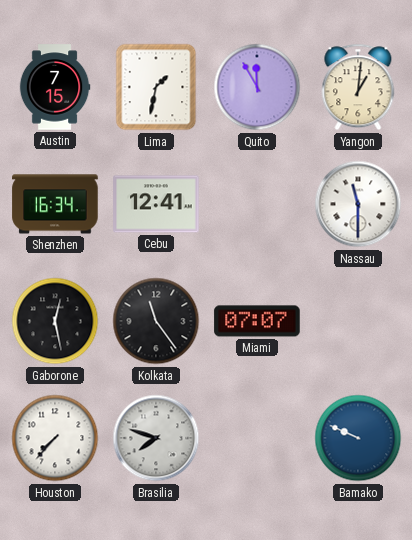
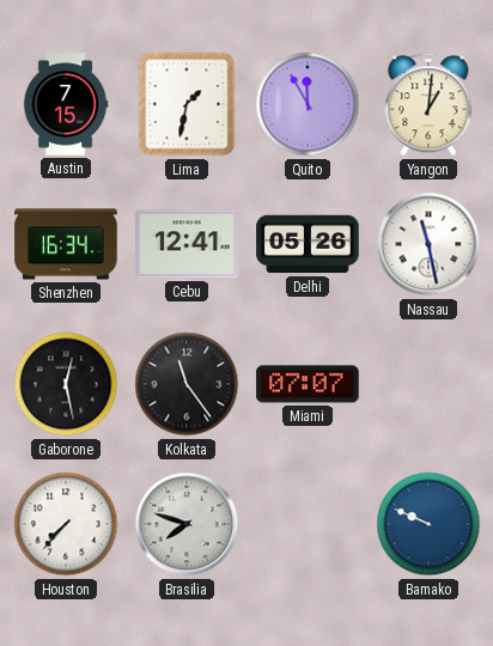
Delhi: none -> 05:26 (308, 244)
Nassau: 11:30 -> 11:28 (428, 244)
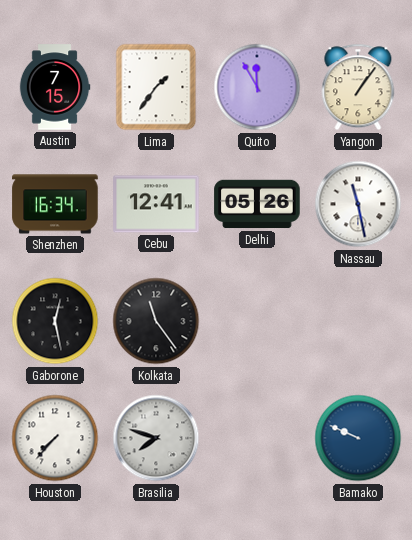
Lima: 1:32 -> 1:36 (156, 87)
Yangon: 1:01 -> 1:06 (358, 87)
Miami: 07:07 -> none (308, 384)
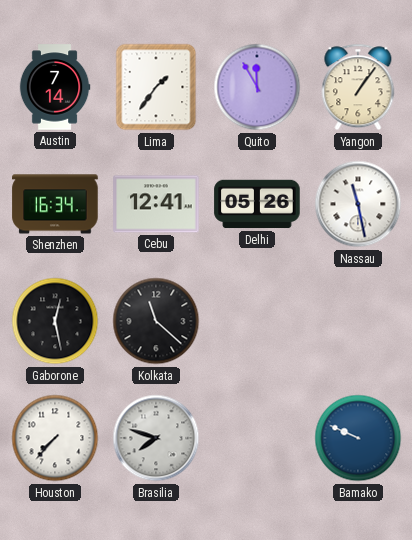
Austin: 7:15 -> 7:14 (55, 87)
Kolkata: 11:24 -> 11:22 (156, 321)
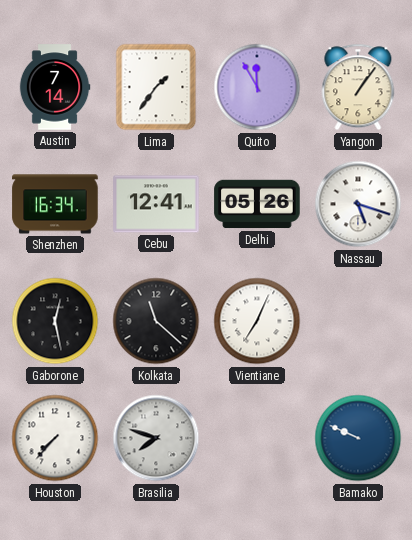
Nassau: 11:28 -> 5:18 (358, 204)
Vientiane: none -> 7:04 (257, 321)
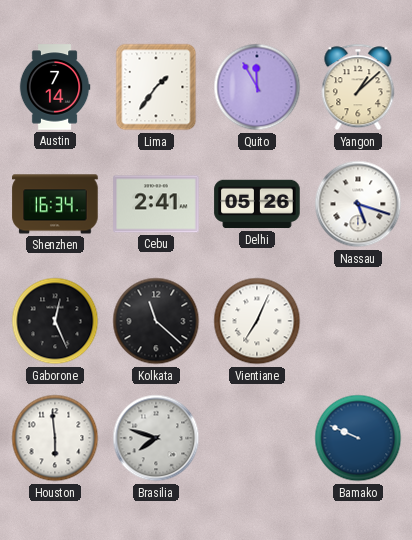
Yangon: 1:06 -> 1:08 (358, 87)
Cebu: 12:41 -> 2:41 (156, 204)
Gaborone: 12:28 -> 12:26 (55, 321)
Houston: 7:37 -> 5:59 (55, 438)
